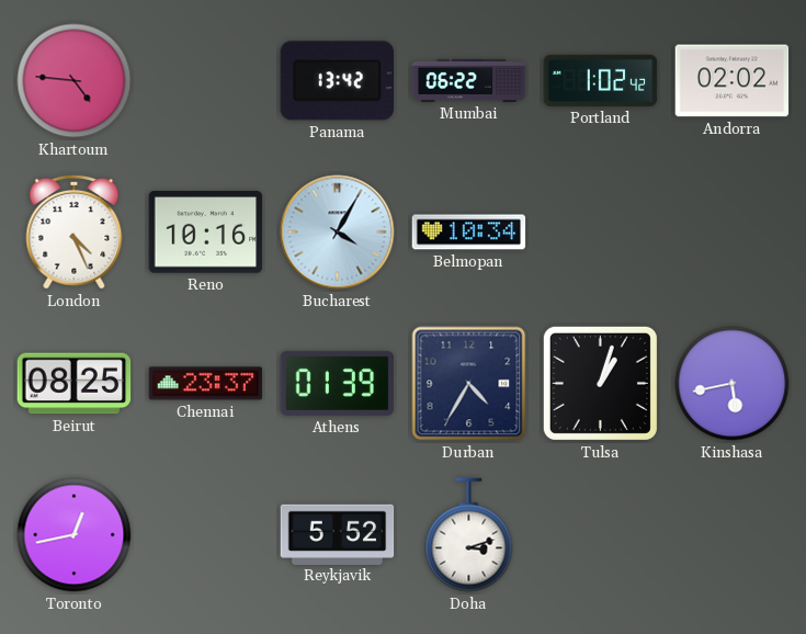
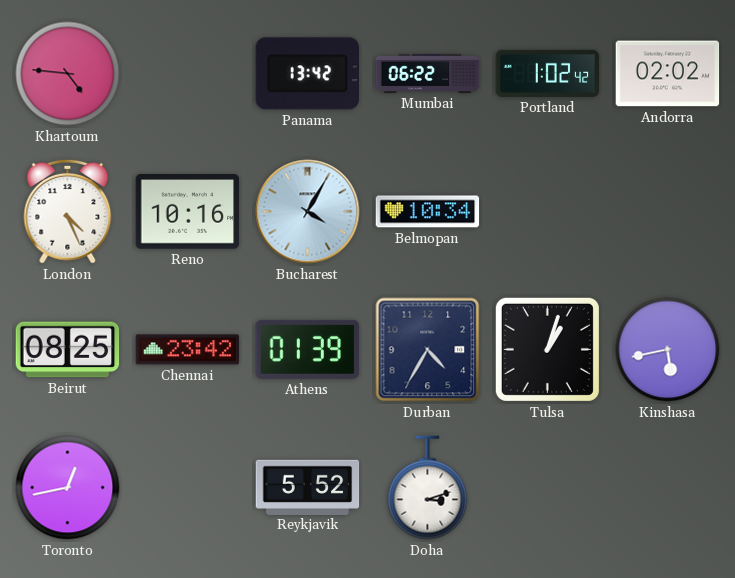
Chennai: 23:37 -> 23:42 (188, 350)
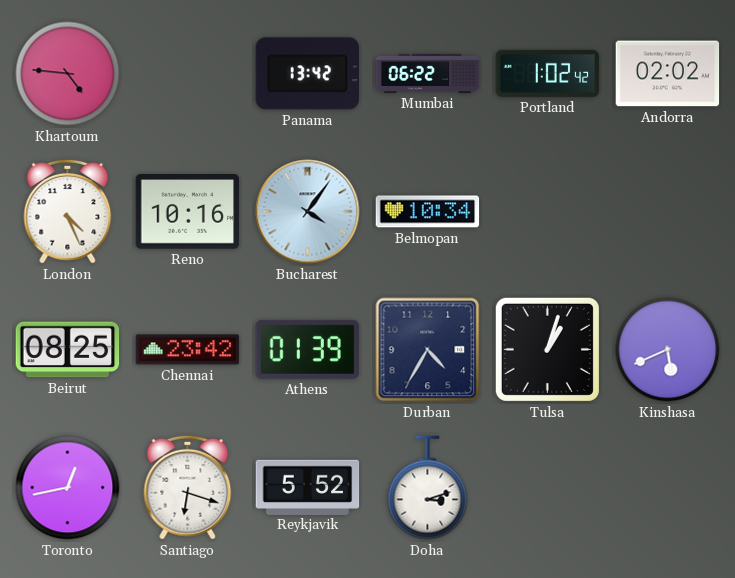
Bucharest: 4:05 -> 4:06 (308, 212)
Kinshasa: 5:43 -> 5:41 (668, 350)
Santiago: none -> 6:18 (188, 487)
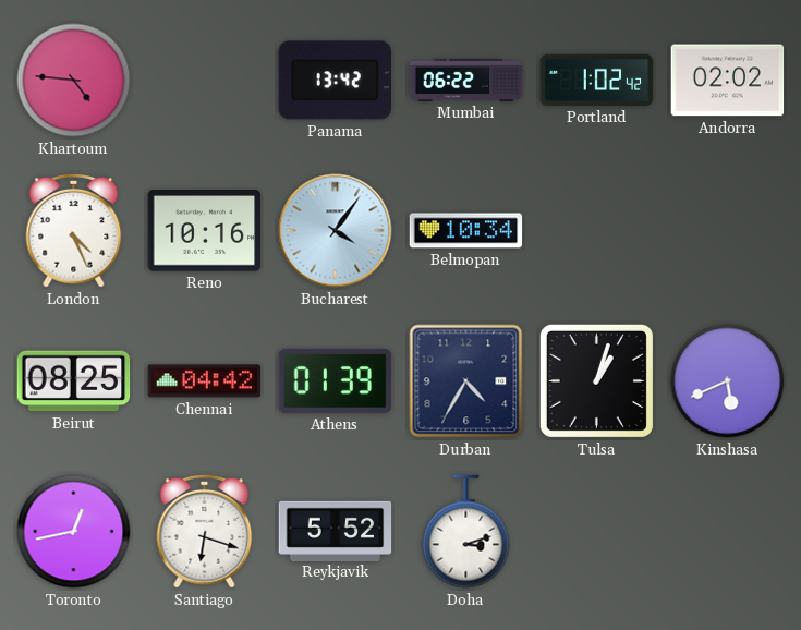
Chennai: 23:42 -> 04:42 (205, 381)
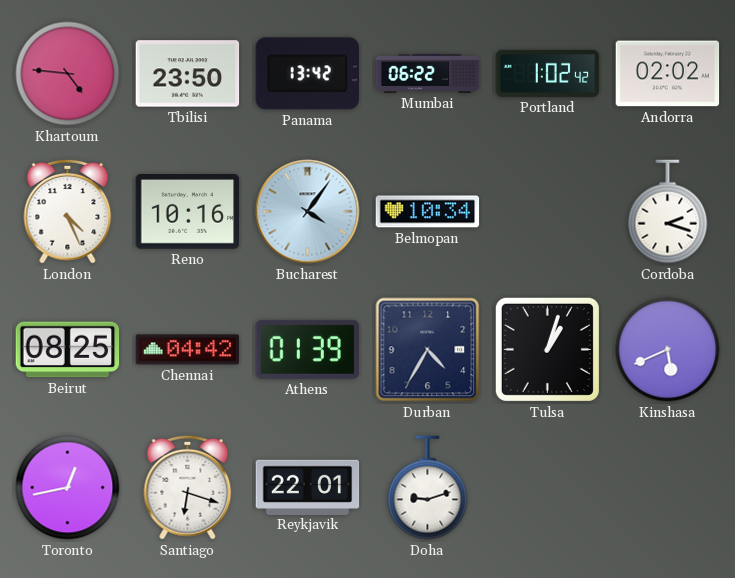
Tbilisi: none -> 23:50 (188, 74)
Cordoba: none -> 2:18 (668, 212)
Reykjavik: 5:52 -> 22:01 (308, 487)
Doha: 3:12 -> 9:12 (428, 488)
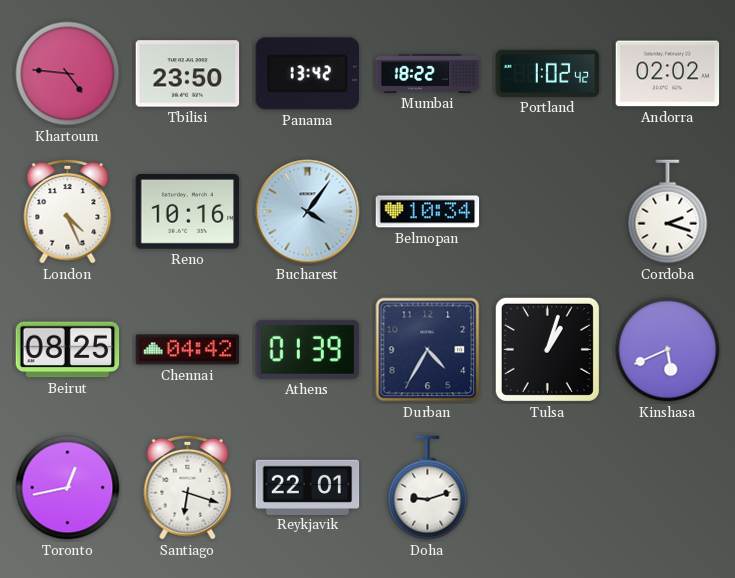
Mumbai: 06:22 -> 18:22 (428, 73)
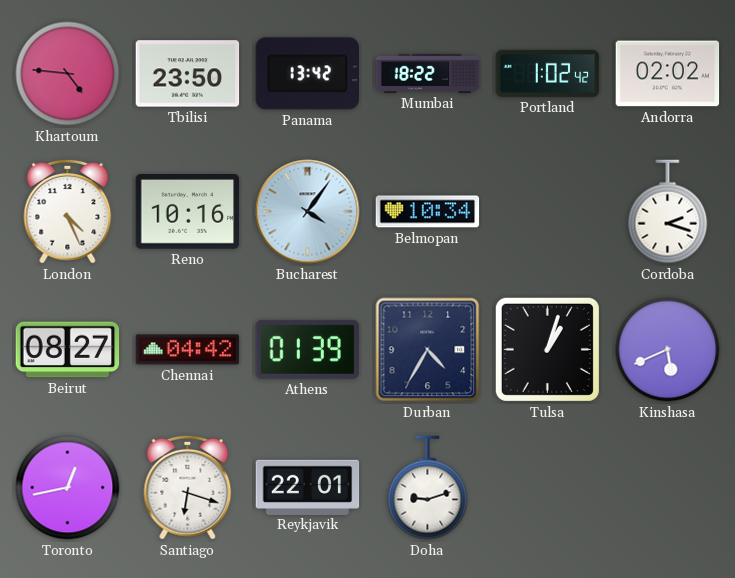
Beirut: 08:25 -> 08:27 (68, 350)
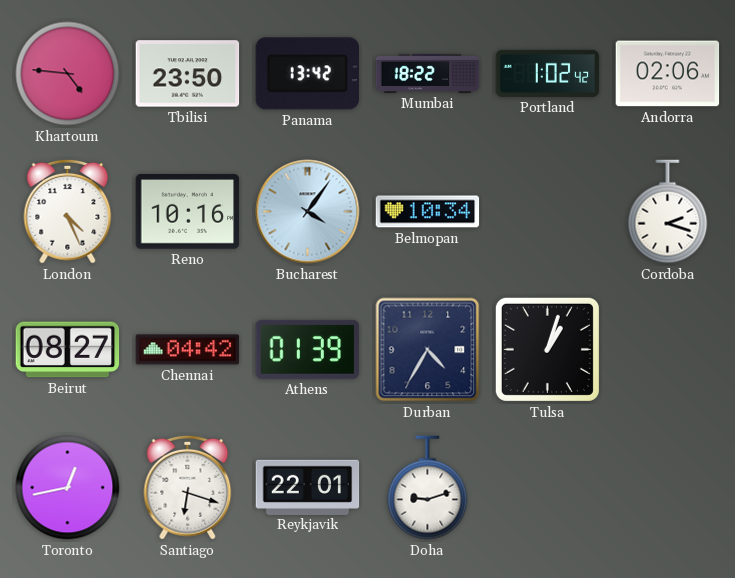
Andorra: 02:02 -> 02:06 (668, 74)
Kinshasa: 5:41 -> none (668, 350)
